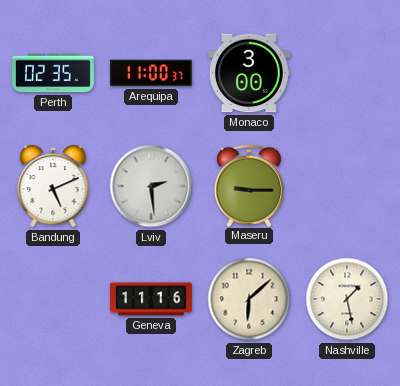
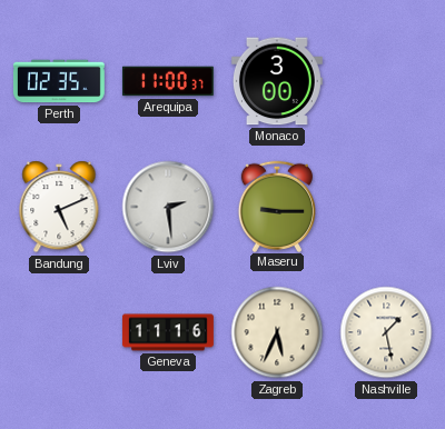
Zagreb: 6:08 -> 5:34 (277, 332)
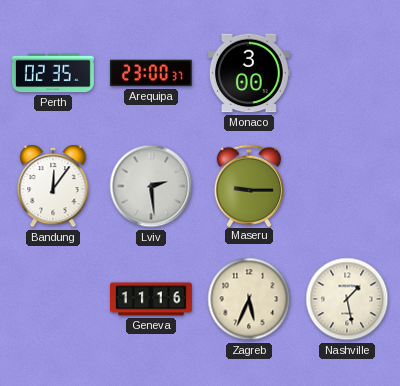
Arequipa: 11:00 -> 23:00 (151, 73)
Bandung: 5:11 -> 12:06 (53, 186)
